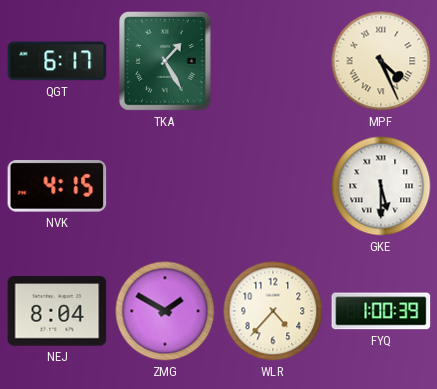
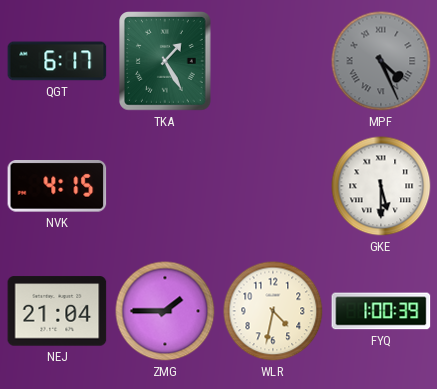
MPF dial: cream -> grey (381, 61)
NEJ: 8:04 -> 21:04 (57, 311)
ZMG: 1:50 -> 1:45 (165, 311)
WLR: 4:37 -> 4:32 (273, 311)
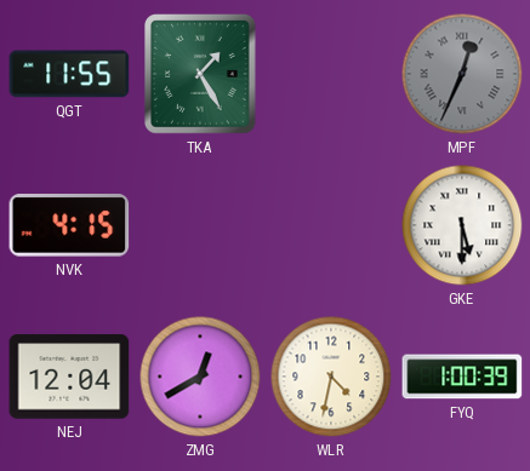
QGT: 6:17 -> 11:55 (69, 74)
MPF: 4:26 -> 12:34 (462, 74)
NEJ: 21:04 -> 12:04 (69, 377)
ZMG: 1:45 -> 12:40 (200, 377)
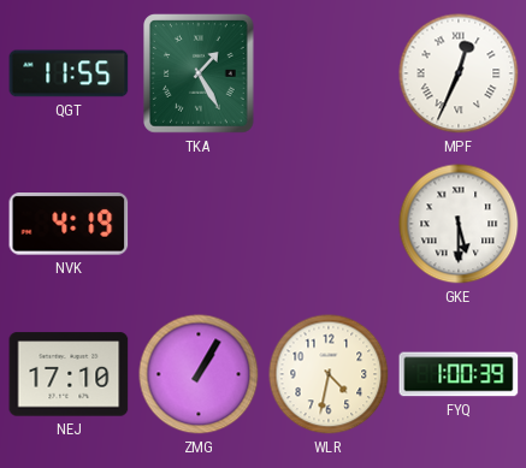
MPF dial: grey -> white (459, 73)
NVK: 4:15 -> 4:19 (69, 225)
NEJ: 12:04 -> 17:10 (69, 374)
ZMG: 12:40 -> 1:05 (199, 374)
